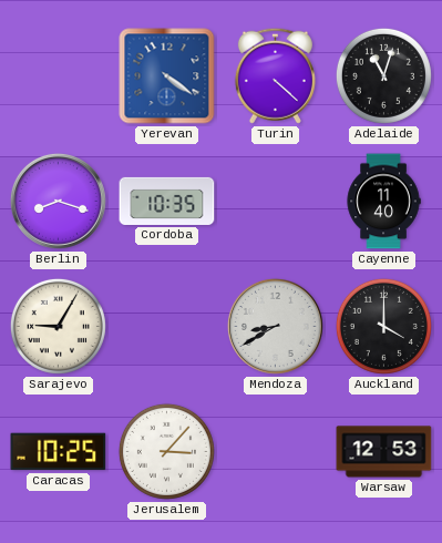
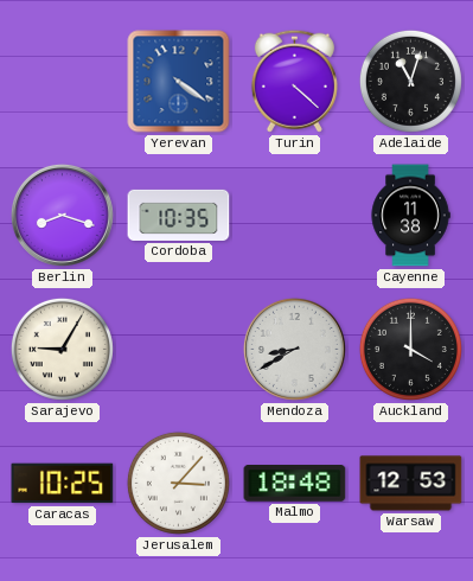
Cayenne: 11:40 -> 11:38 (410, 216)
Malmo: none -> 18:48 (295, 484)
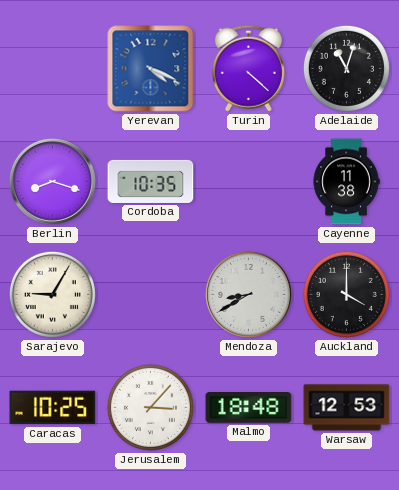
Yerevan: 4:21 -> 4:19 (151, 69)
